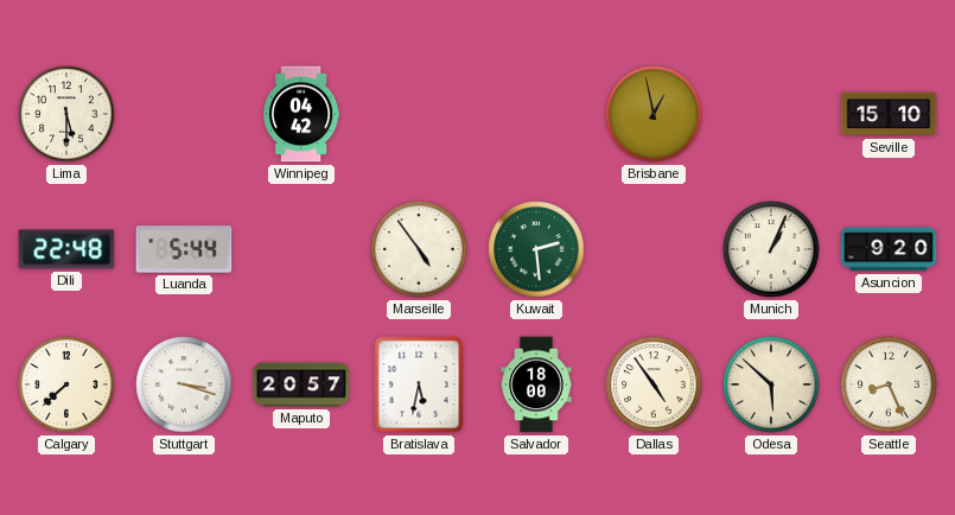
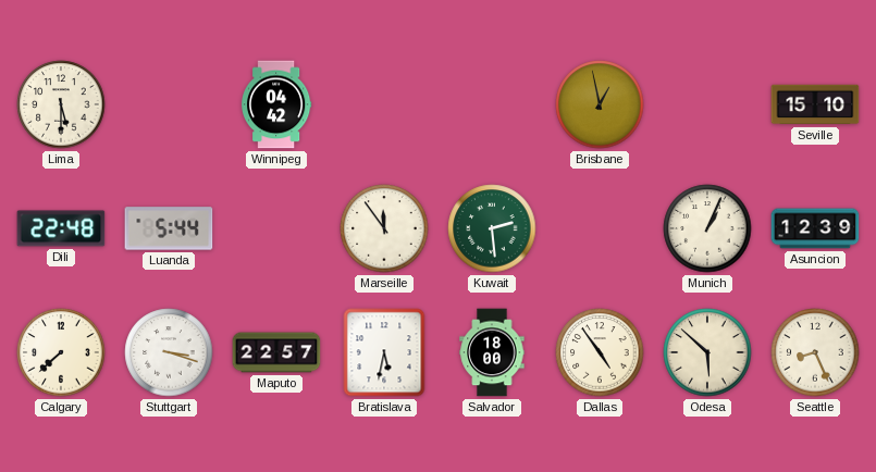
Marseille: 4:54 -> 11:54 (384, 228)
Asuncion: 9:20 -> 12:39 (815, 228)
Maputo: 20:57 -> 22:57 (276, 352)
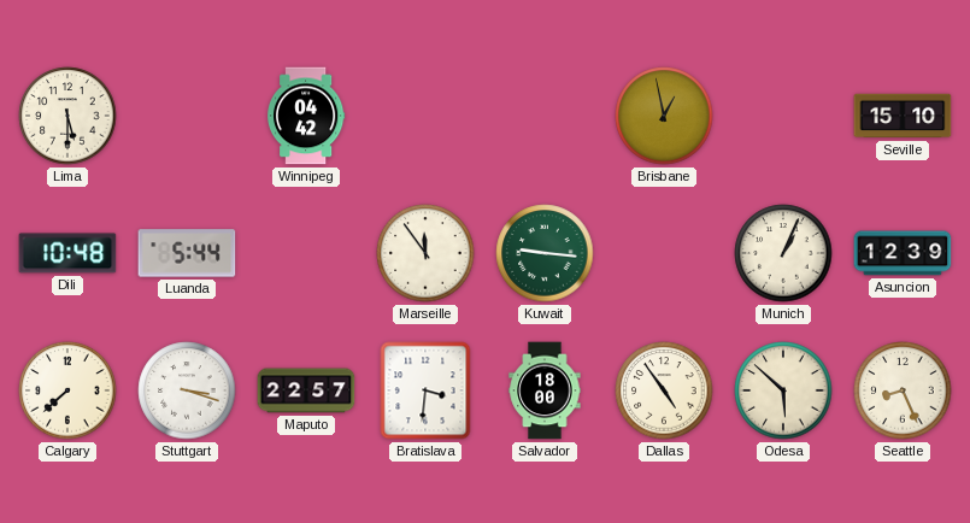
Dili: 22:48 -> 10:48 (67, 253)
Kuwait: 2:29 -> 9:16 (545, 253)
Bratislava: 5:32 -> 3:31 (425, 390)
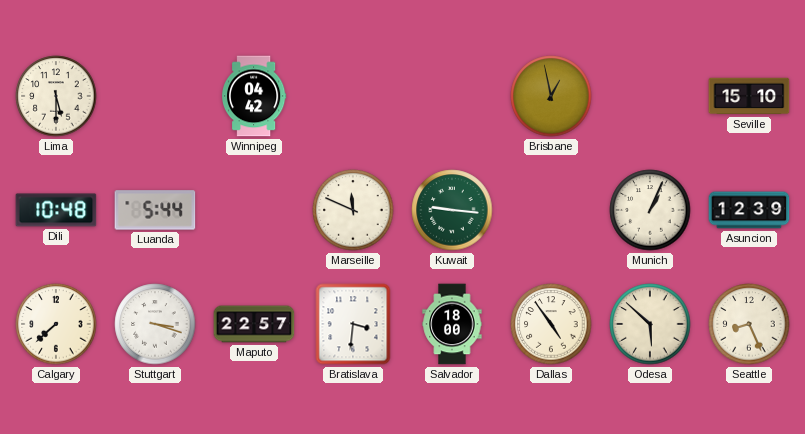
Marseille: 11:54 -> 11:49 (353, 210)
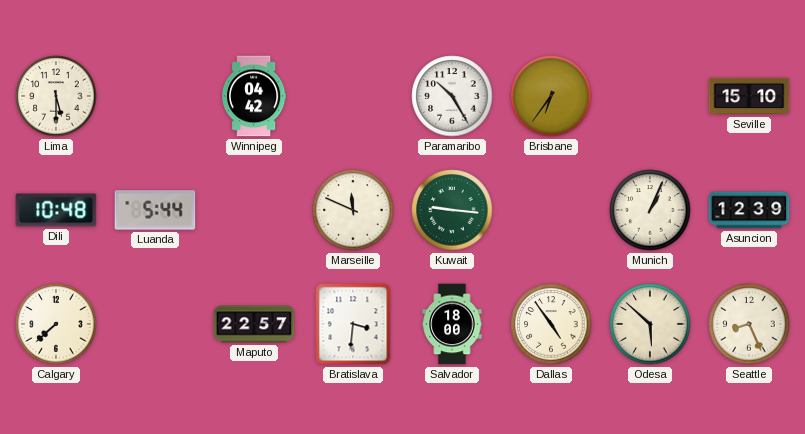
Paramaribo: none -> 10:25 (452, 96)
Brisbane: 12:58 -> 6:36 (551, 96)
Stuttgart: 3:18 -> none (155, 324)
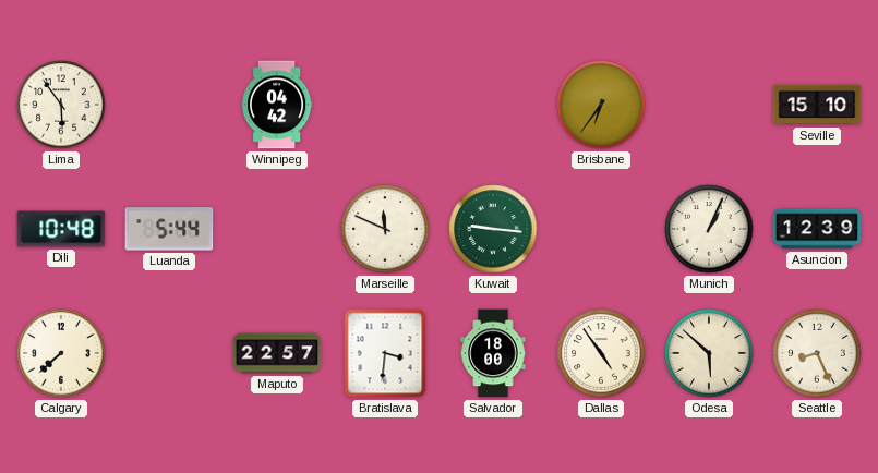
Lima: 5:30 -> 5:54 (61, 105)
Paramaribo: 10:25 -> none (452, 96)
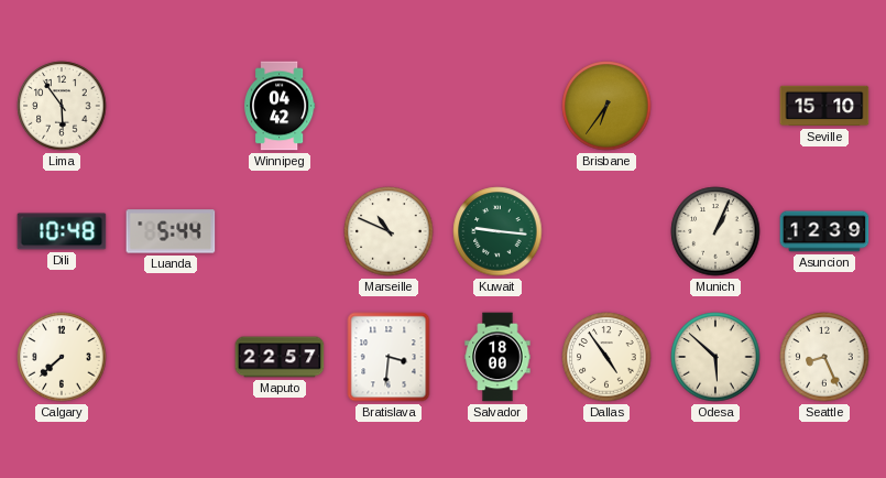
Marseille: 11:49 -> 10:49 (389, 231)
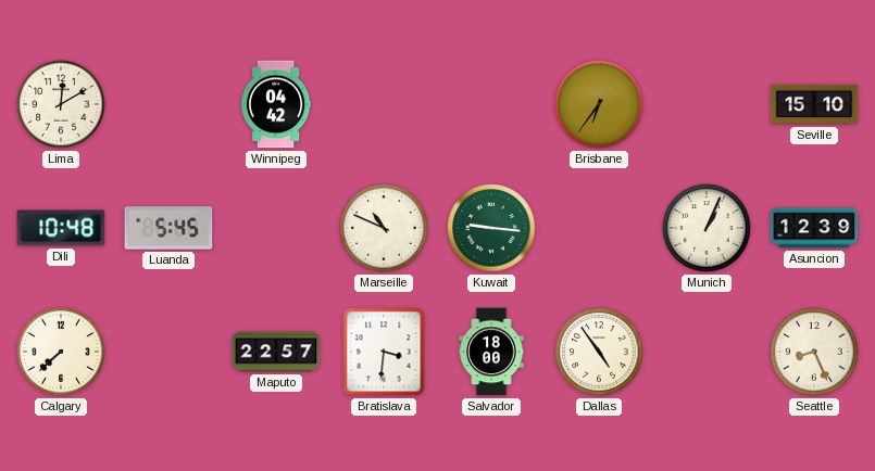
Lima: 5:54 -> 12:10 (61, 104)
Luanda: 5:44 -> 5:45 (168, 228)
Odesa: 5:52 -> none (715, 357)
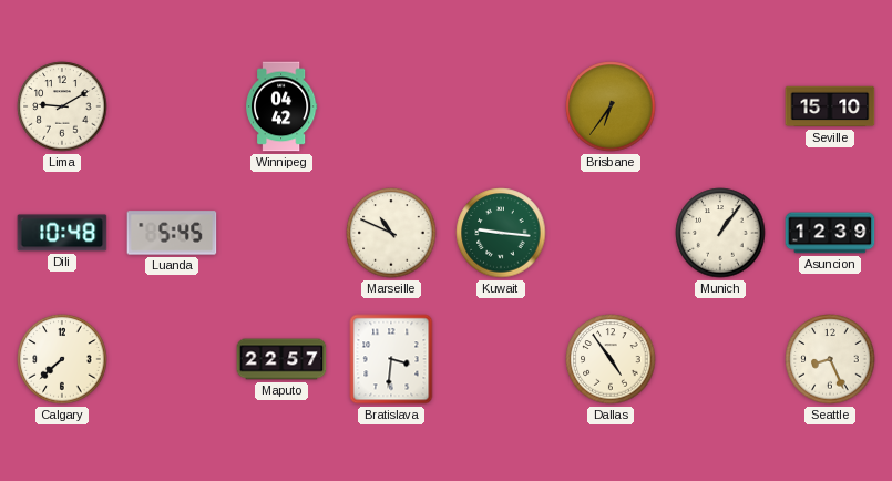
Lima: 12:10 -> 9:10 (62, 106)
Munich: 1:04 -> 1:06 (720, 233)
Salvador: 18:00 -> none (491, 352)
